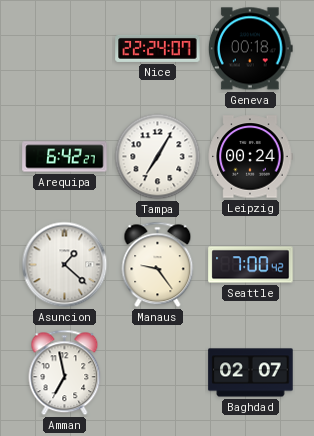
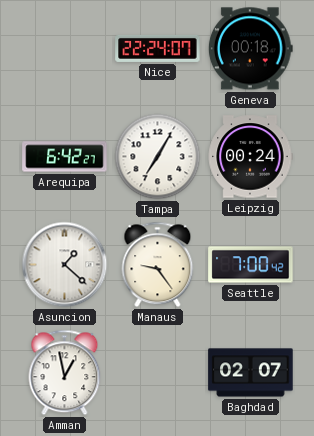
Amman: 6:58 -> 12:58 (65, 373)
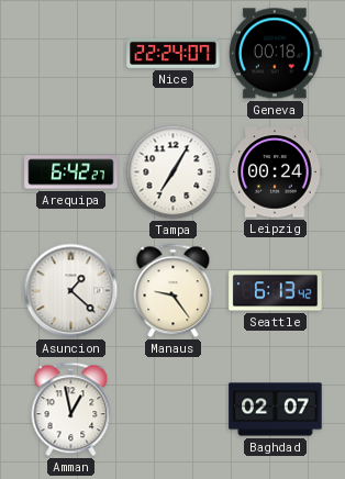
Seattle: 7:00 -> 6:13 (276, 291)
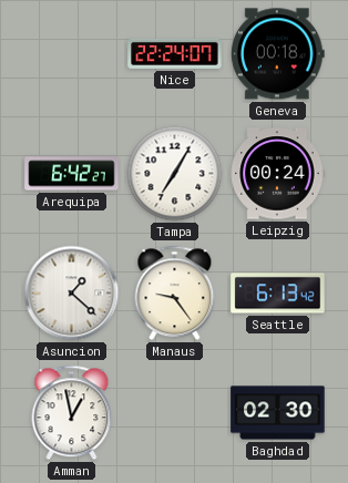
Baghdad: 02:07 -> 02:30 (278, 413)
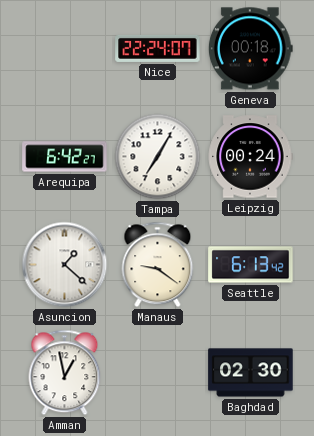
Manaus: 9:24 -> 9:21 (158, 265)
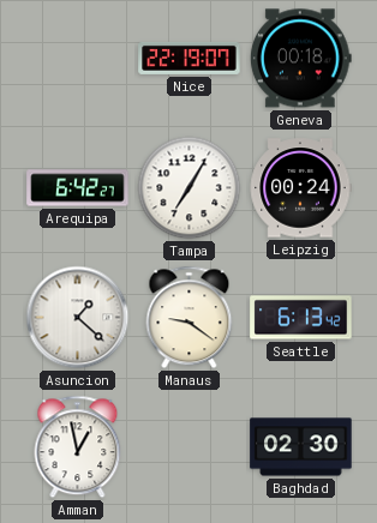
Nice: 22:24 -> 22:19 (190, 58)
